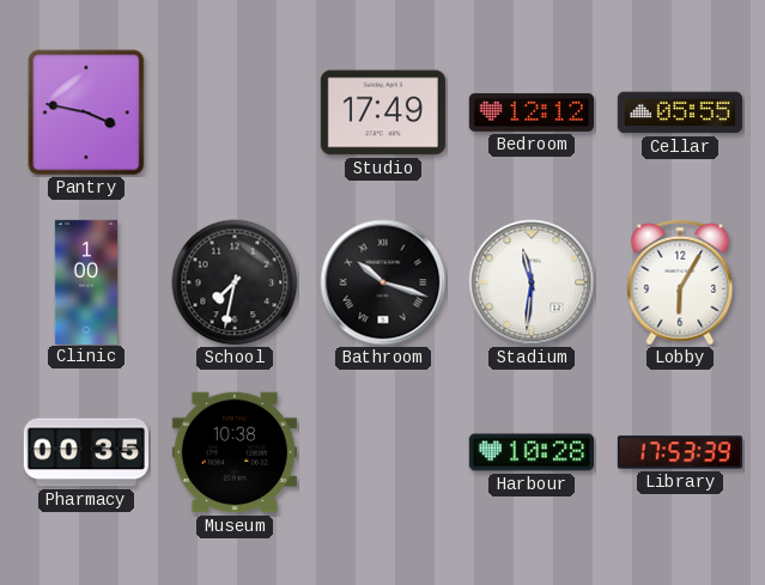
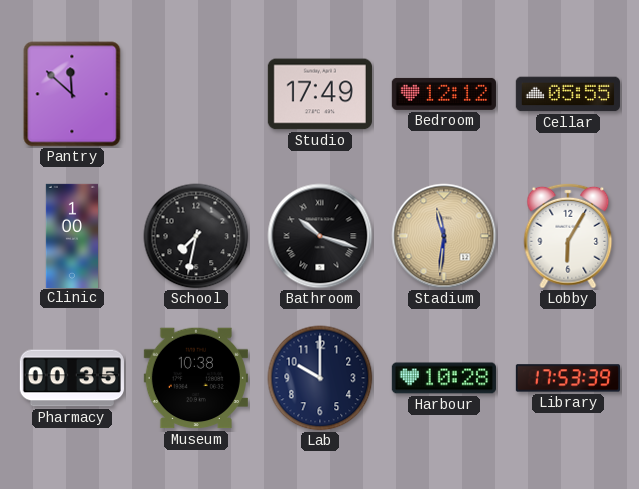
Pantry: 3:47 -> 11:52 (72, 94)
Stadium dial: white -> champagne (444, 236)
Lab: none -> 10:00 (320, 378)
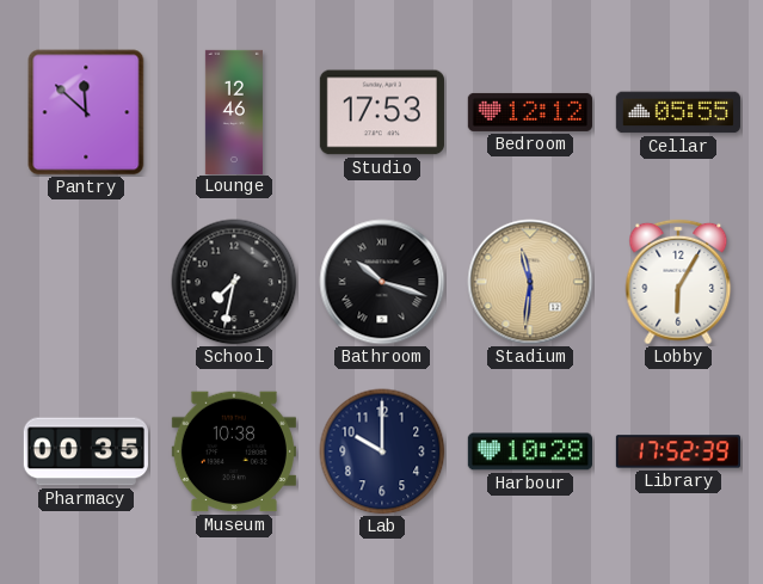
Lounge: none -> 12:46 (234, 111)
Studio: 17:49 -> 17:53 (382, 112)
Clinic: 1:00 -> none (71, 235)
Library: 17:53 -> 17:52 (677, 451)
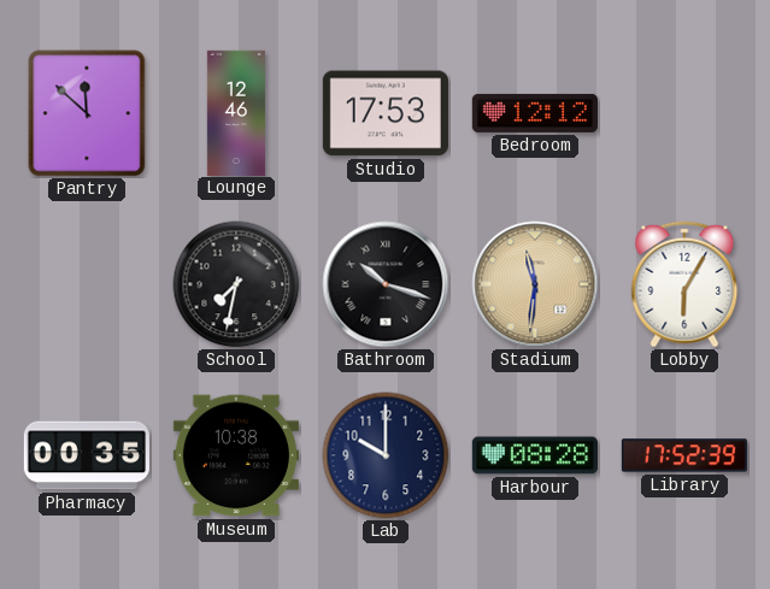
Cellar: 05:55 -> none (678, 112)
Harbour: 10:28 -> 08:28 (535, 455)
